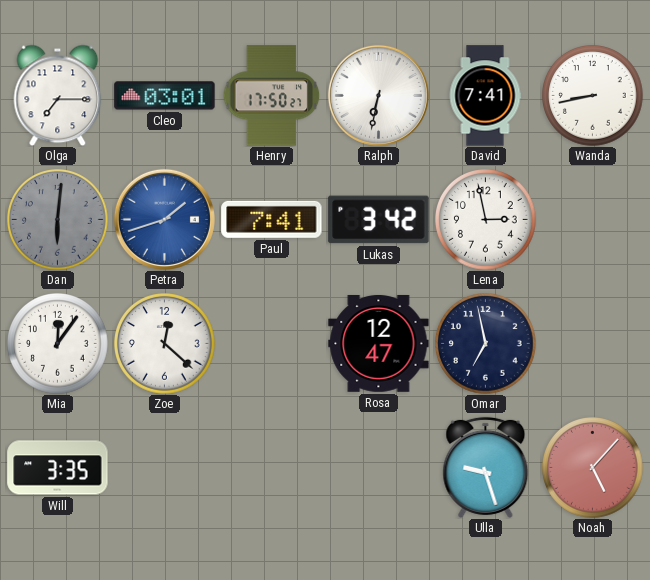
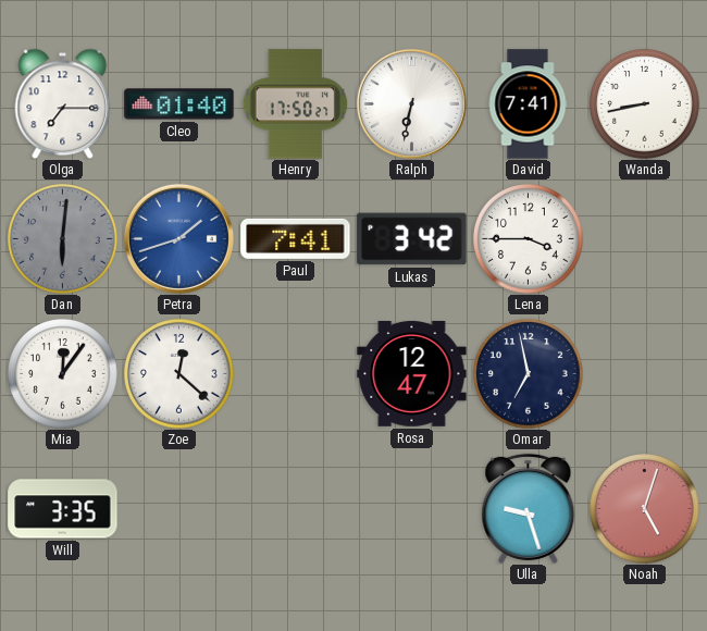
Cleo: 03:01 -> 01:40 (179, 104)
Lena: 2:58 -> 3:45 (529, 239)
Noah: 5:07 -> 5:03 (645, 509)
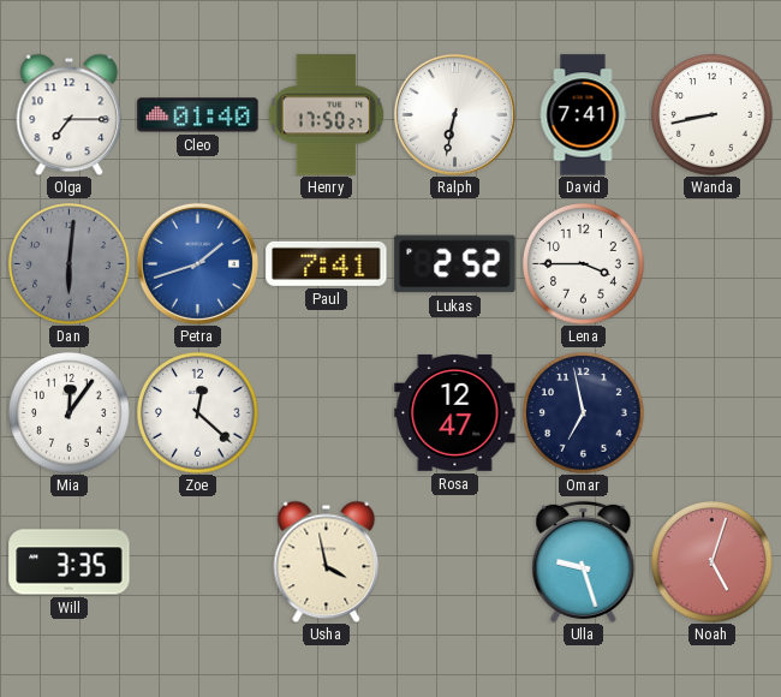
Lukas: 3:42 -> 2:52 (455, 264)
Usha: none -> 3:58 (327, 561)
